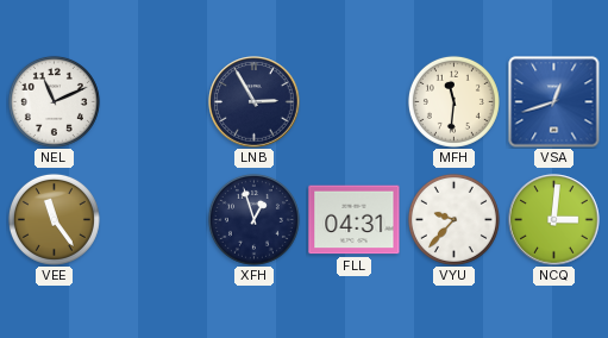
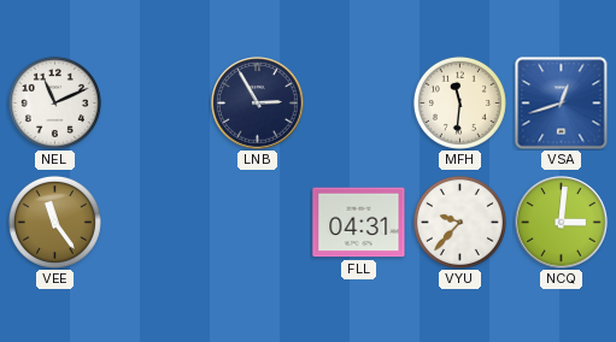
XFH: 12:57 -> none (253, 219)
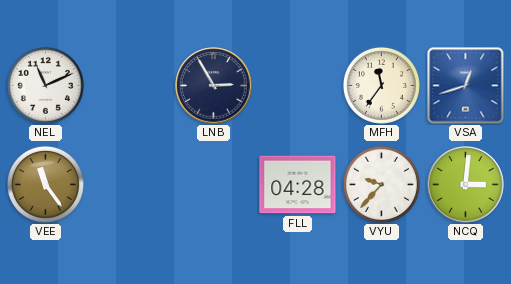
MFH: 11:31 -> 11:36 (381, 85)
FLL: 04:31 -> 04:28 (298, 185)
